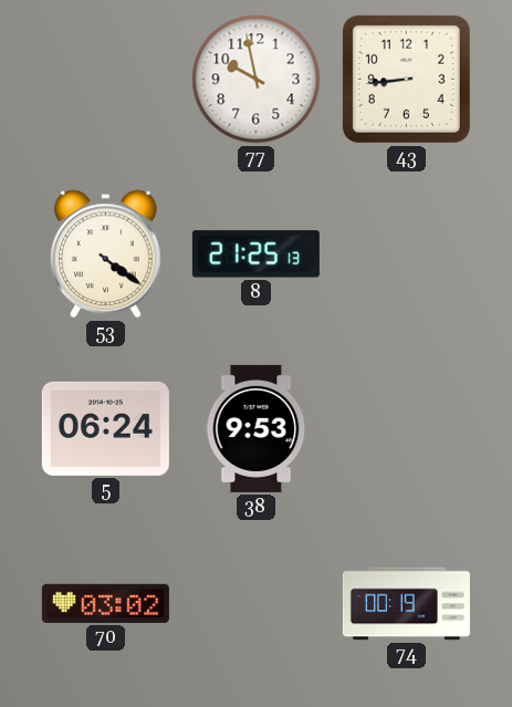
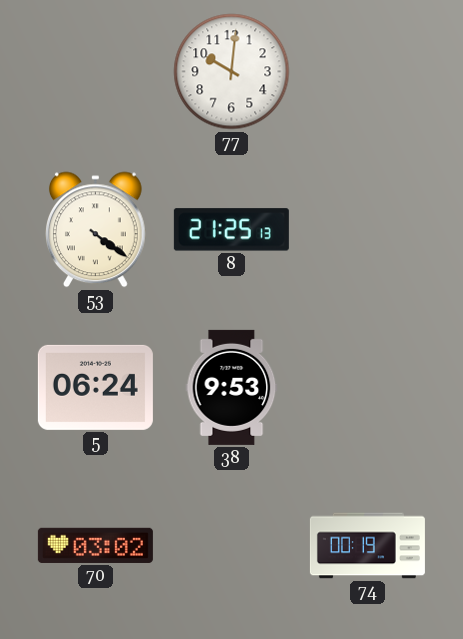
77: 9:58 -> 10:01 (232, 72)
43: 8:44 -> none (406, 79)
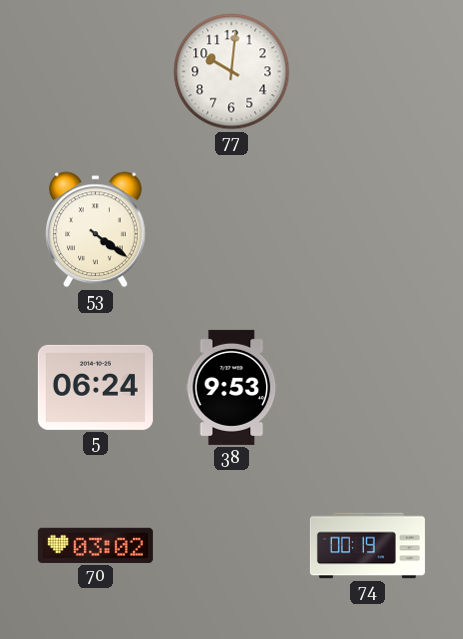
8: 21:25 -> none (231, 230)
